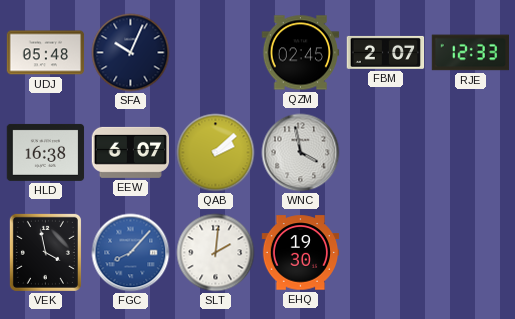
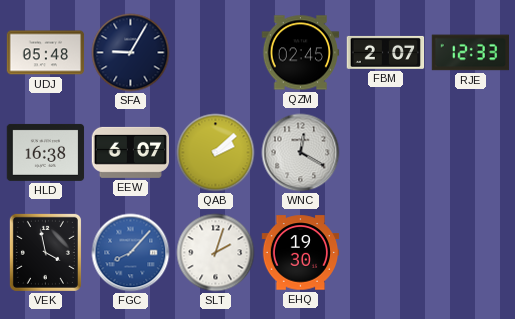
SFA: 10:04 -> 9:05 (131, 53)
WNC: 3:58 -> 12:20 (301, 153)
SLT: 2:01 -> 2:03 (216, 253)
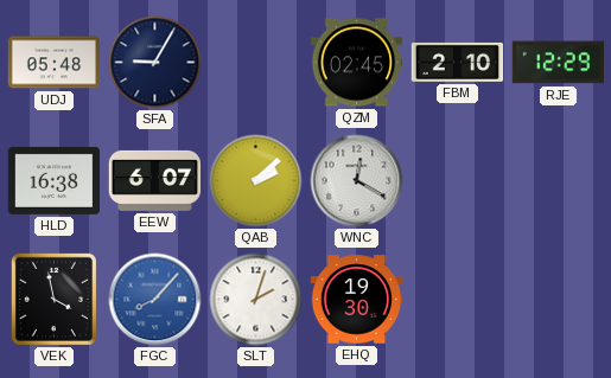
FBM: 2:07 -> 2:10 (458, 62)
RJE: 12:33 -> 12:29 (558, 63)
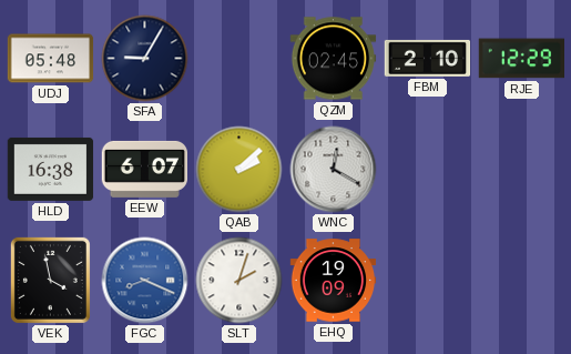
FGC: 8:07 -> 8:19 (145, 281)
EHQ: 19:30 -> 19:09 (334, 281)
